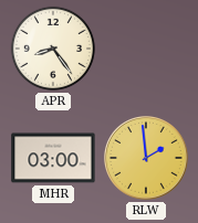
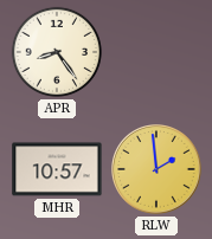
MHR: 03:00 -> 10:57 (57, 169)
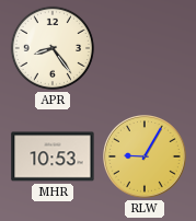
MHR: 10:57 -> 10:53 (53, 156)
RLW: 1:59 -> 9:05 (146, 158)
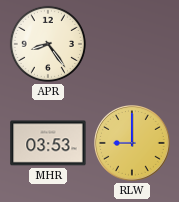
MHR: 10:53 -> 03:53 (48, 143)
RLW: 9:05 -> 9:00 (133, 144)
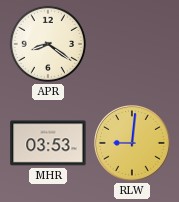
APR: 8:24 -> 8:21 (48, 44)
RLW: 9:00 -> 9:01 (133, 144)
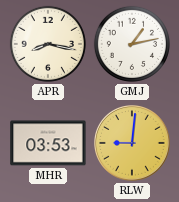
APR: 8:21 -> 8:17 (48, 44)
GMJ: none -> 1:13 (132, 44)
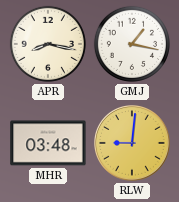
GMJ: 1:13 -> 1:17 (132, 44)
MHR: 03:53 -> 03:48 (48, 143)
